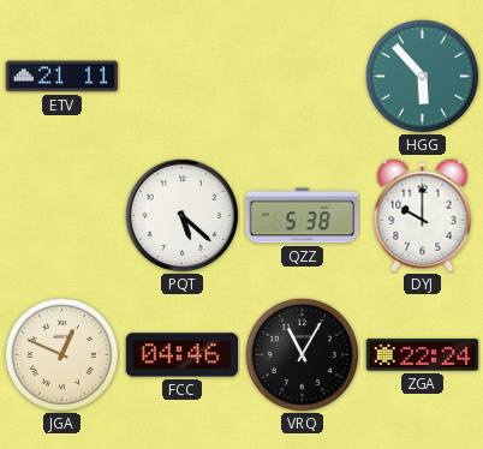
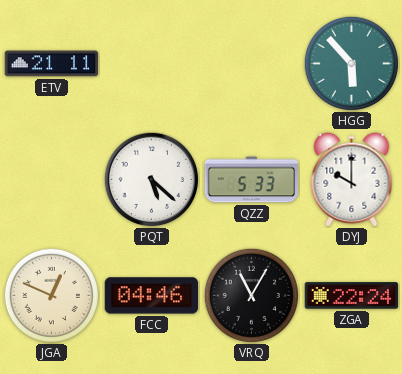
QZZ: 5:38 -> 5:33 (252, 180)
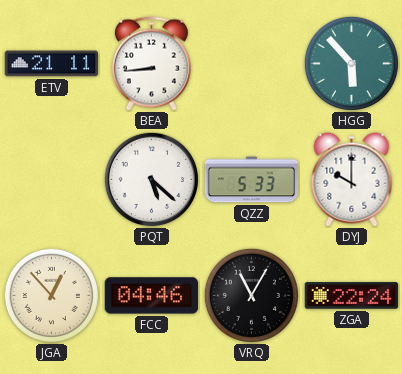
BEA: none -> 8:44 (151, 64)
JGA: 12:49 -> 12:53 (51, 295)
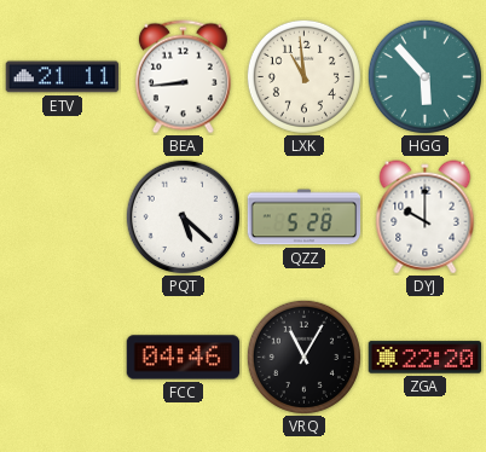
LXK: none -> 10:59 (303, 76)
QZZ: 5:33 -> 5:28 (305, 218)
JGA: 12:53 -> none (51, 295)
ZGA: 22:24 -> 22:20 (426, 358)
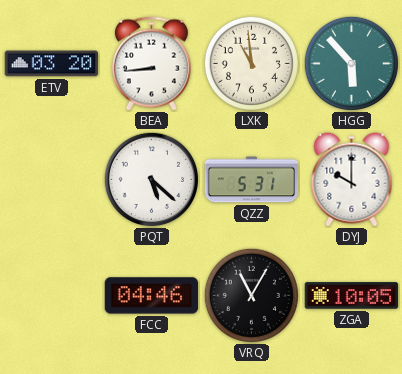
ETV: 21:11 -> 03:20 (52, 64)
QZZ: 5:28 -> 5:31 (252, 180)
ZGA: 22:20 -> 10:05 (352, 296)
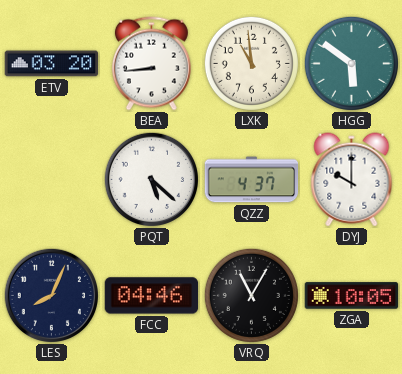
HGG: 5:53 -> 5:51 (351, 63)
QZZ: 5:31 -> 4:37 (252, 180)
LES: none -> 8:04 (51, 295)
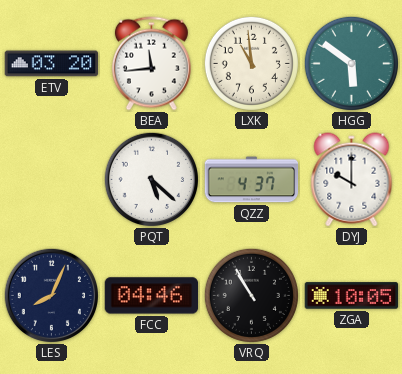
BEA: 8:44 -> 11:44 (151, 64)
VRQ: 11:05 -> 10:55 (251, 295)
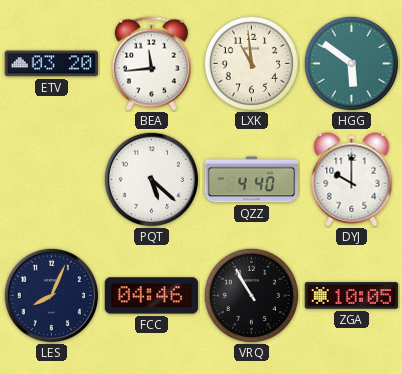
QZZ: 4:37 -> 4:40 (252, 180)
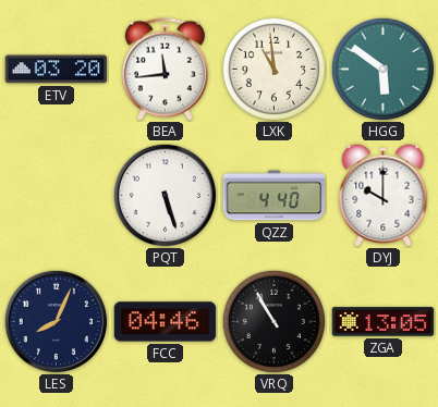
PQT: 5:22 -> 5:27 (165, 195)
ZGA: 10:05 -> 13:05 (384, 322)
